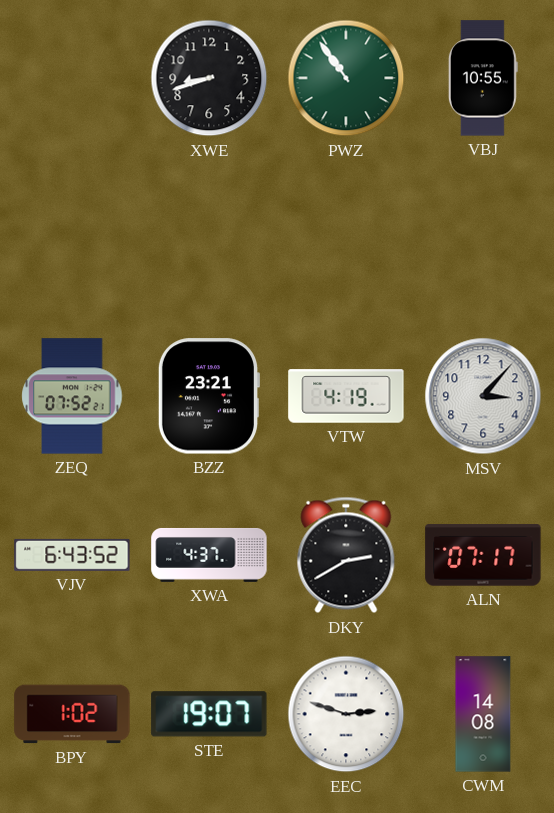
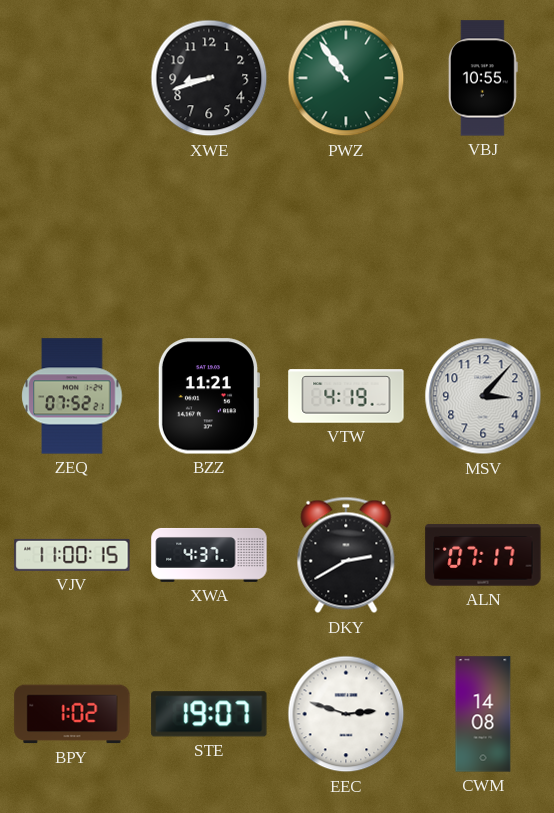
BZZ: 23:21 -> 11:21 (208, 396)
VJV: 6:43 -> 11:00 (72, 555)
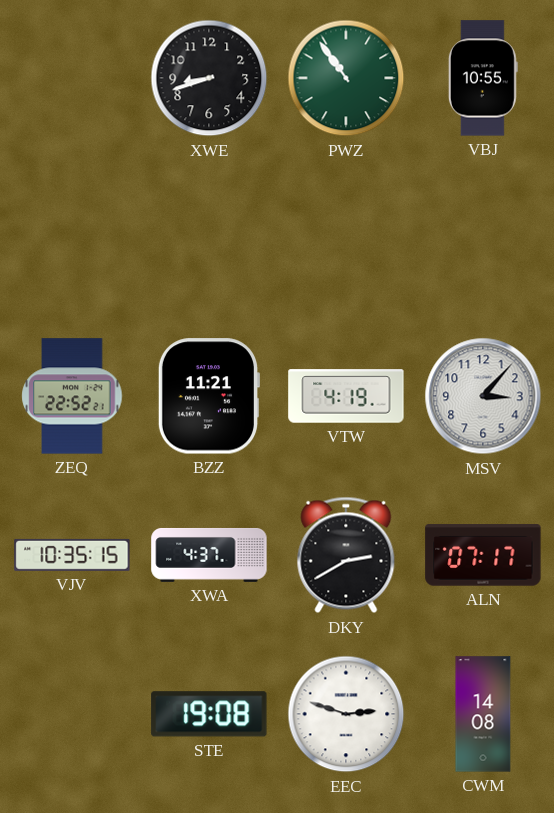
ZEQ: 07:52 -> 22:52 (72, 396)
VJV: 11:00 -> 10:35 (72, 555)
BPY: 1:02 -> none (72, 714)
STE: 19:07 -> 19:08 (209, 714)
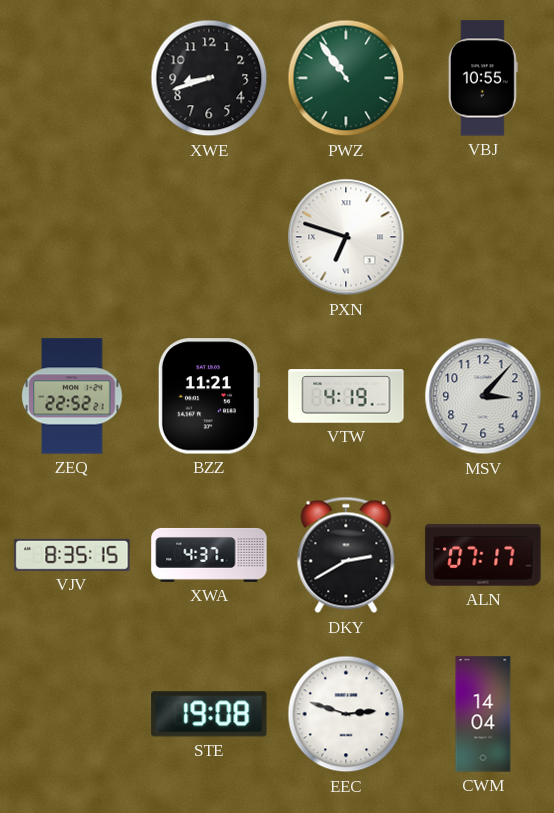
PXN: none -> 6:48 (346, 237)
VJV: 10:35 -> 8:35 (72, 555)
CWM: 14:08 -> 14:04 (483, 714)
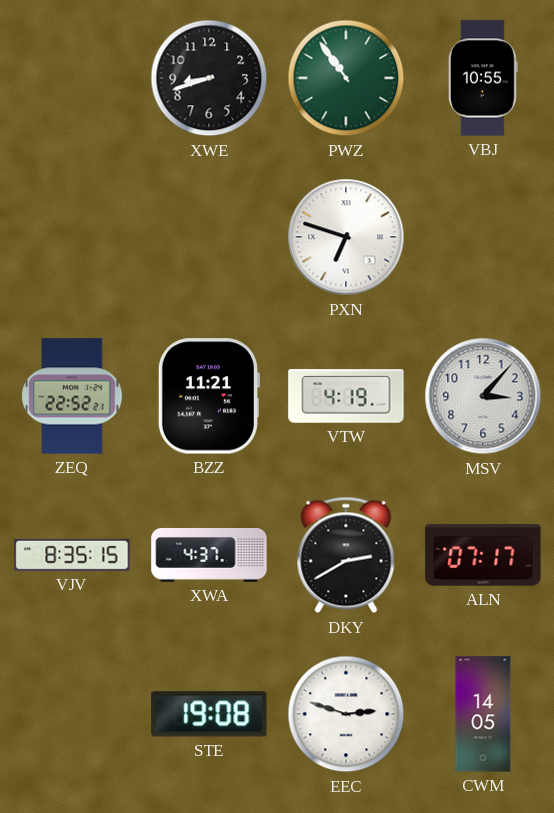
CWM: 14:04 -> 14:05 (483, 714)
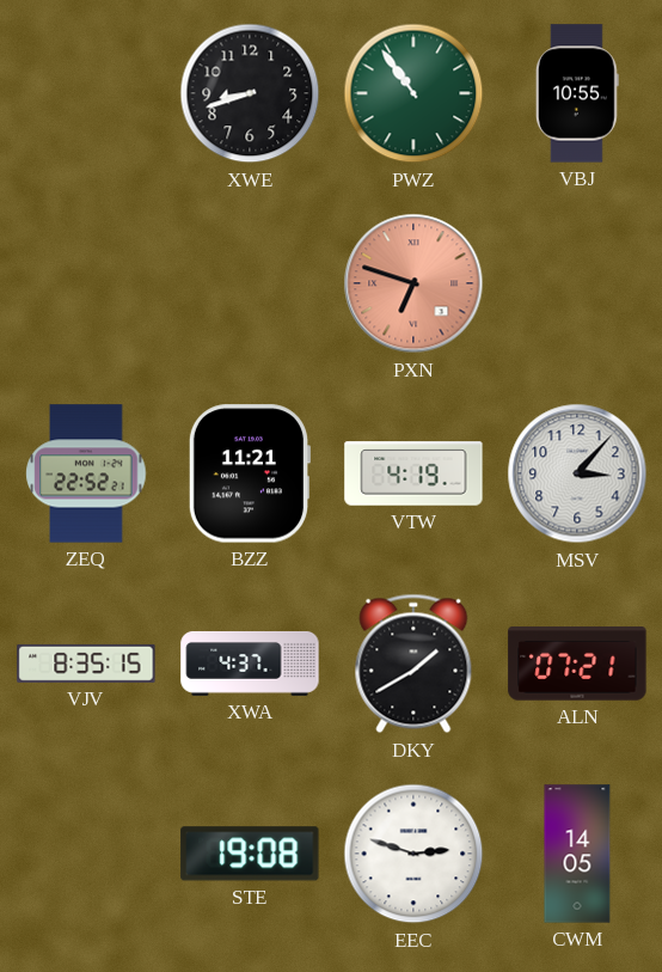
PXN dial: white -> salmon (413, 283)
DKY: 2:40 -> 1:40 (413, 664)
ALN: 07:17 -> 07:21 (577, 664)
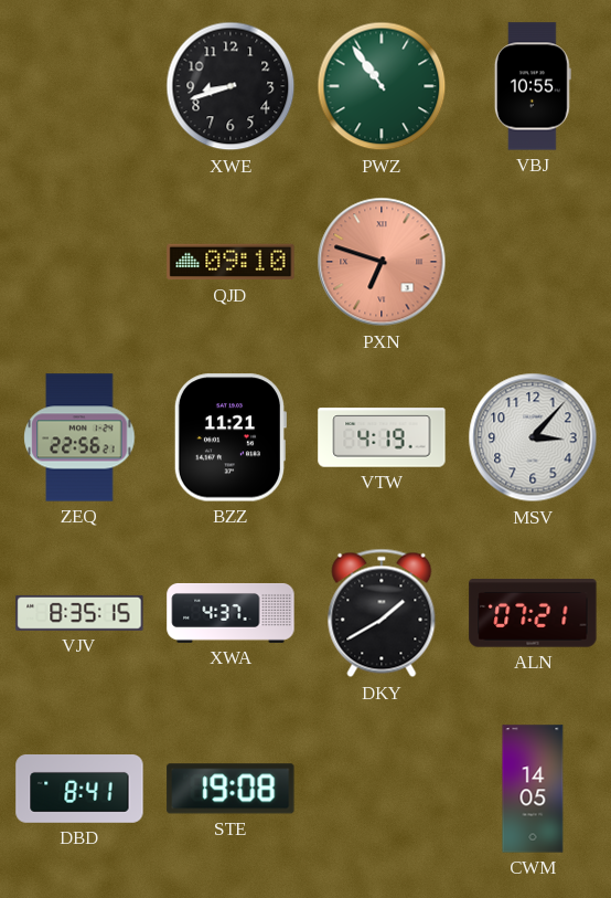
QJD: none -> 09:10 (231, 262)
ZEQ: 22:52 -> 22:56 (79, 437)
DBD: none -> 8:41 (79, 790)
EEC: 2:48 -> none (413, 854)
